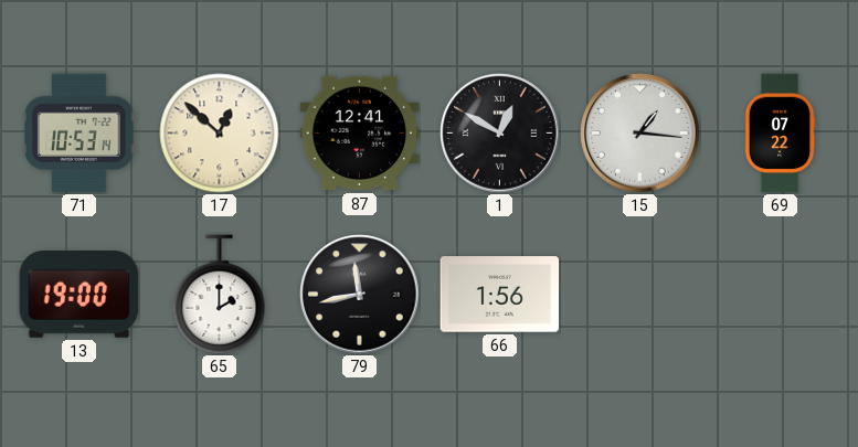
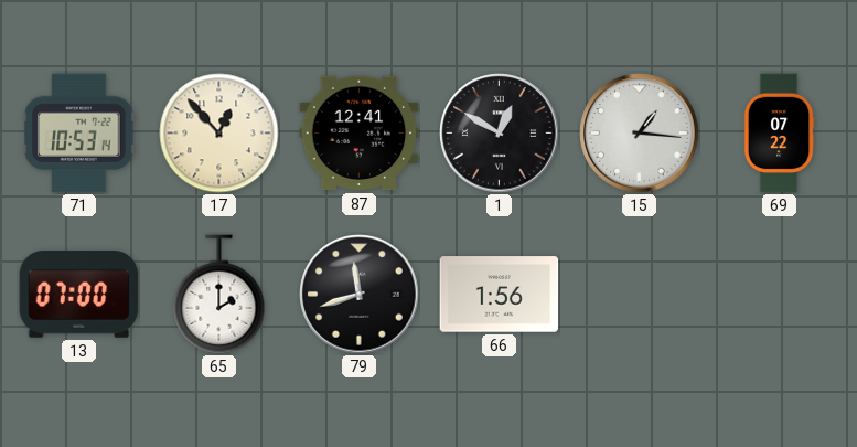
17: 12:52 -> 12:53 (219, 134)
13: 19:00 -> 07:00 (79, 295)
79: 11:43 -> 11:42 (360, 295)
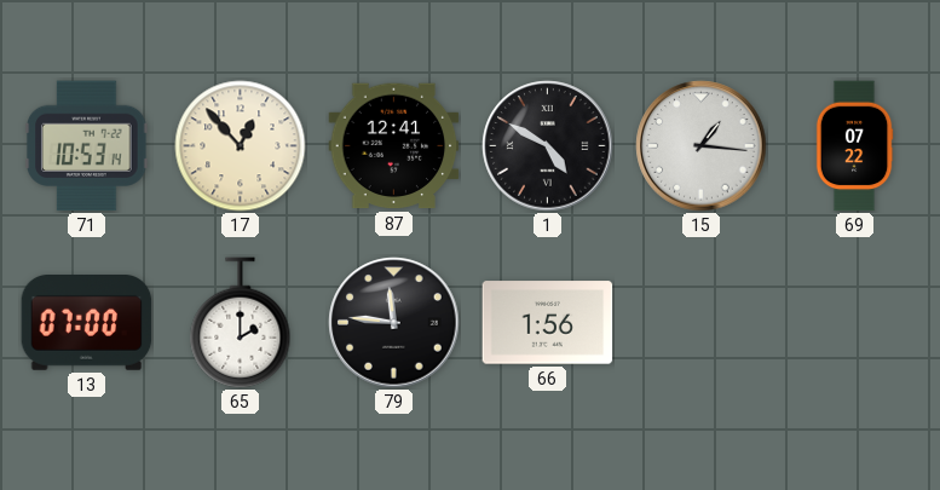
1: 12:50 -> 4:50 (548, 146)
79: 11:42 -> 11:46 (394, 323)
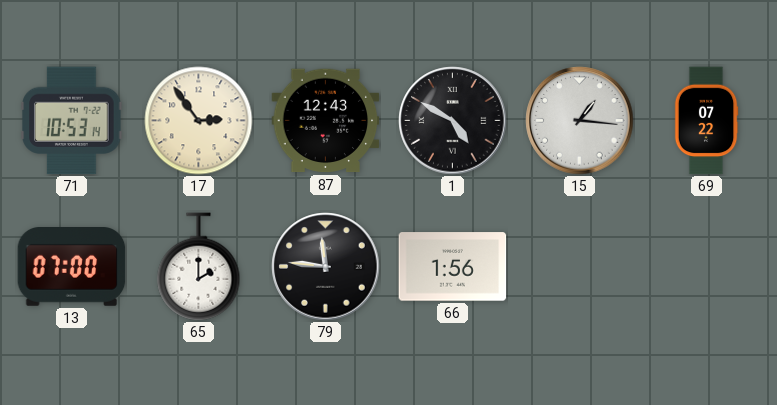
17: 12:53 -> 2:54 (199, 121)
87: 12:41 -> 12:43 (326, 121)
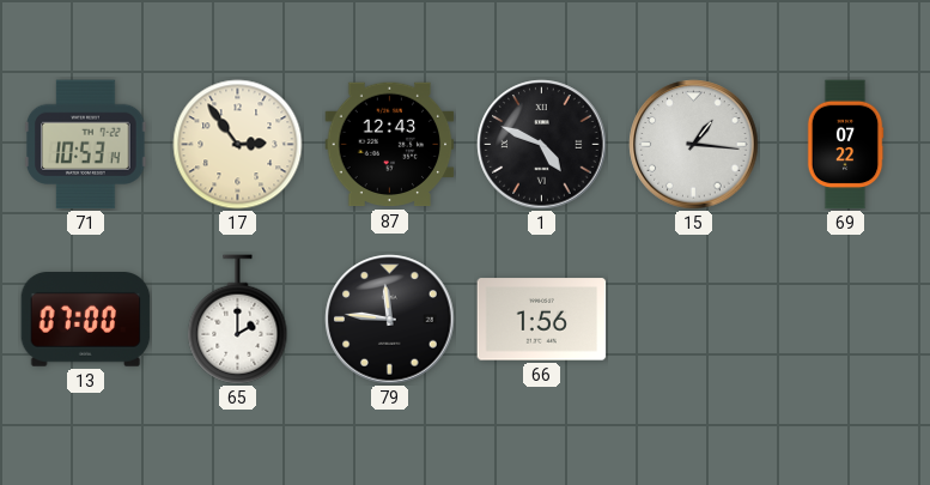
1: 4:50 -> 4:49 (542, 145)
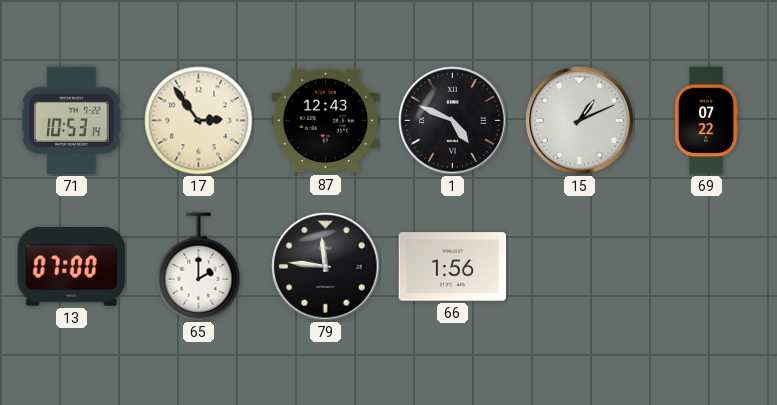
15: 1:16 -> 1:11 (580, 121)
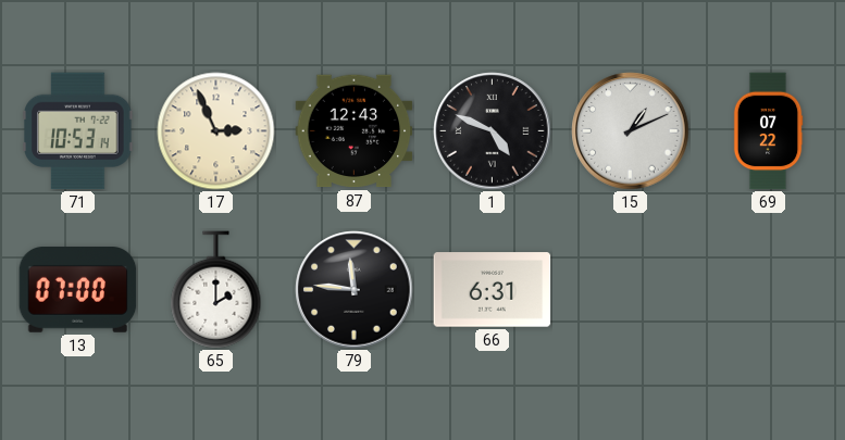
17: 2:54 -> 2:56 (216, 131)
66: 1:56 -> 6:31 (493, 290)
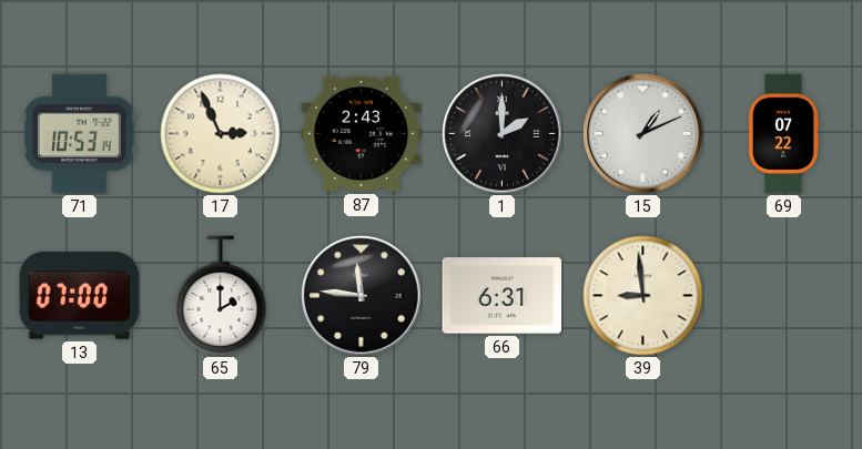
87: 12:43 -> 2:43 (362, 134)
1: 4:49 -> 2:00 (503, 134)
39: none -> 8:59 (643, 296)
